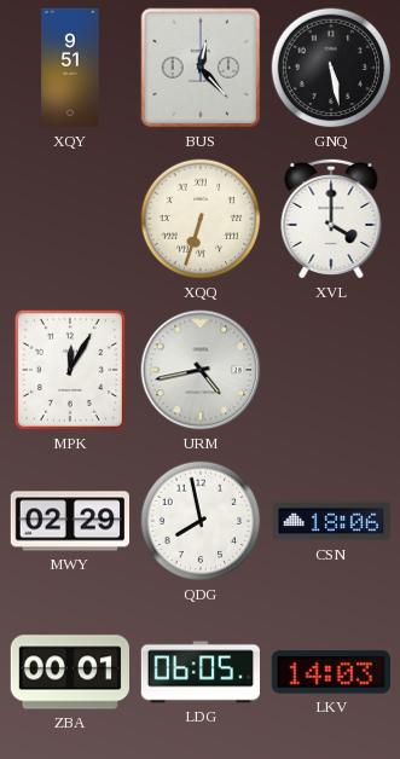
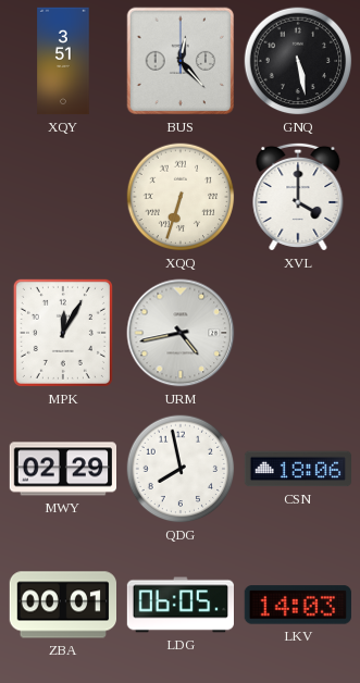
XQY: 9:51 -> 3:51 (63, 61)
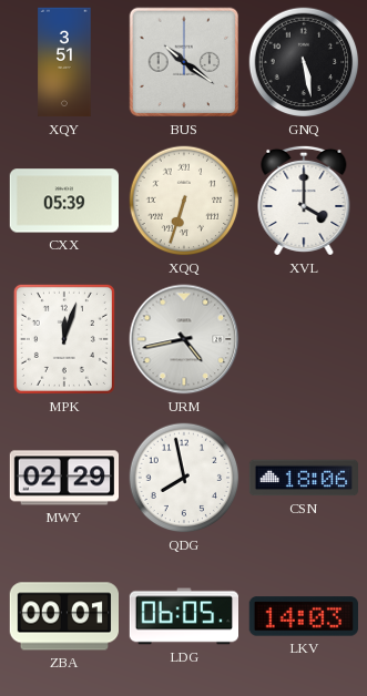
BUS: 12:23 -> 10:21 (184, 62)
CXX: none -> 05:39 (63, 201)
MPK: 12:05 -> 12:03 (64, 339)
